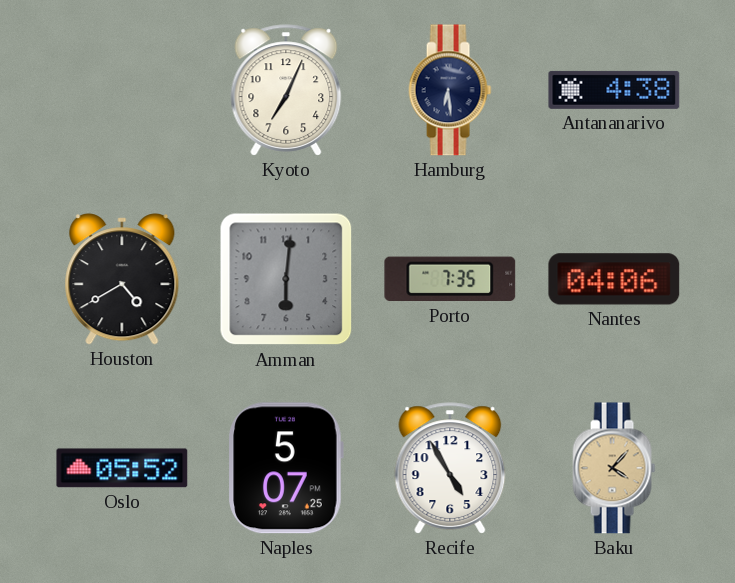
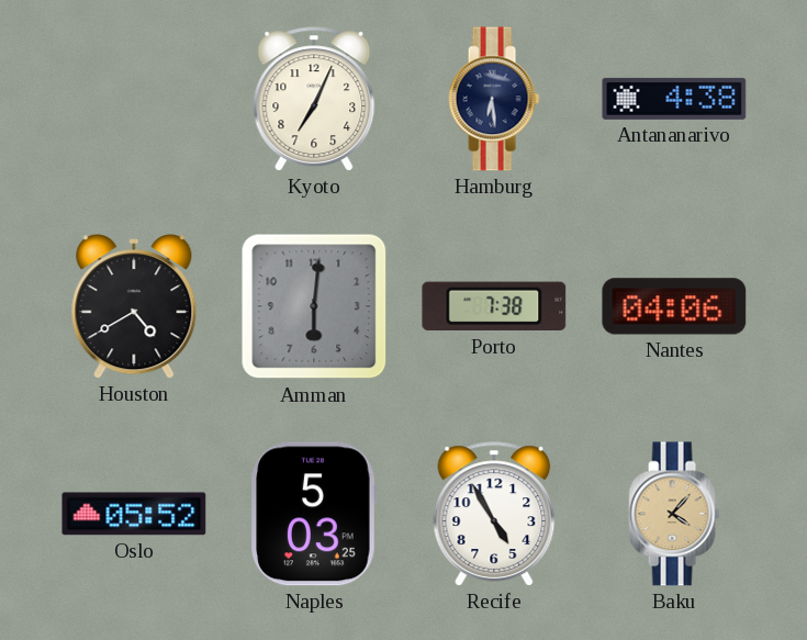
Porto: 7:35 -> 7:38 (494, 306)
Naples: 5:07 -> 5:03 (314, 514)
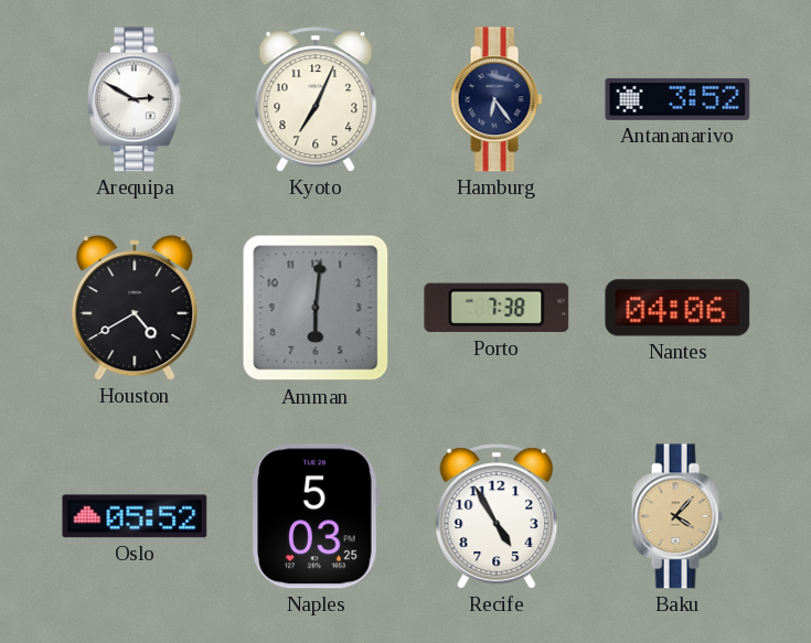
Arequipa: none -> 2:50 (135, 99)
Hamburg: 6:29 -> 6:24 (497, 99)
Antananarivo: 4:38 -> 3:52 (677, 99)
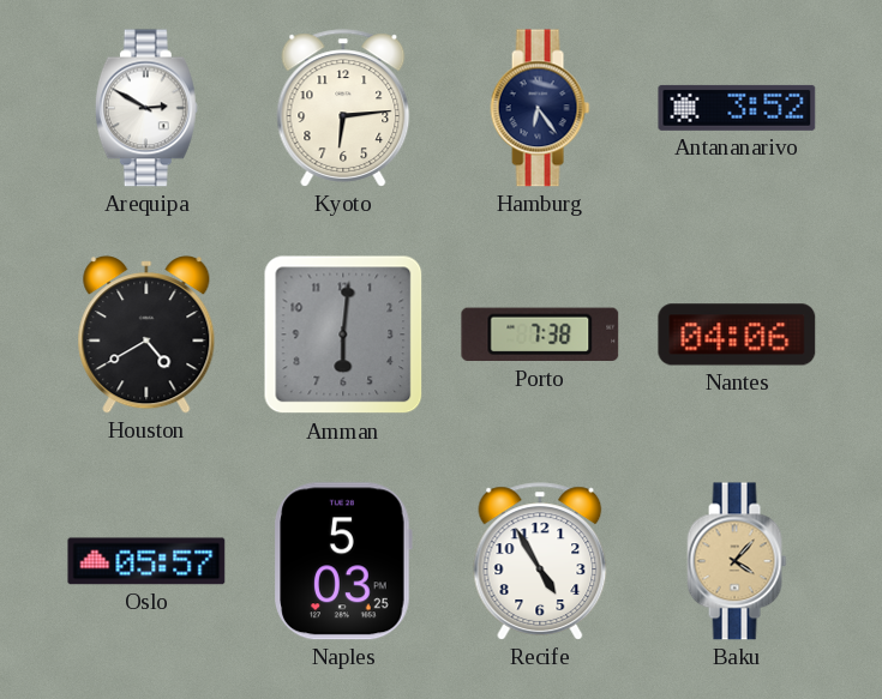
Kyoto: 7:04 -> 6:14 (343, 108)
Oslo: 05:52 -> 05:57 (146, 561)
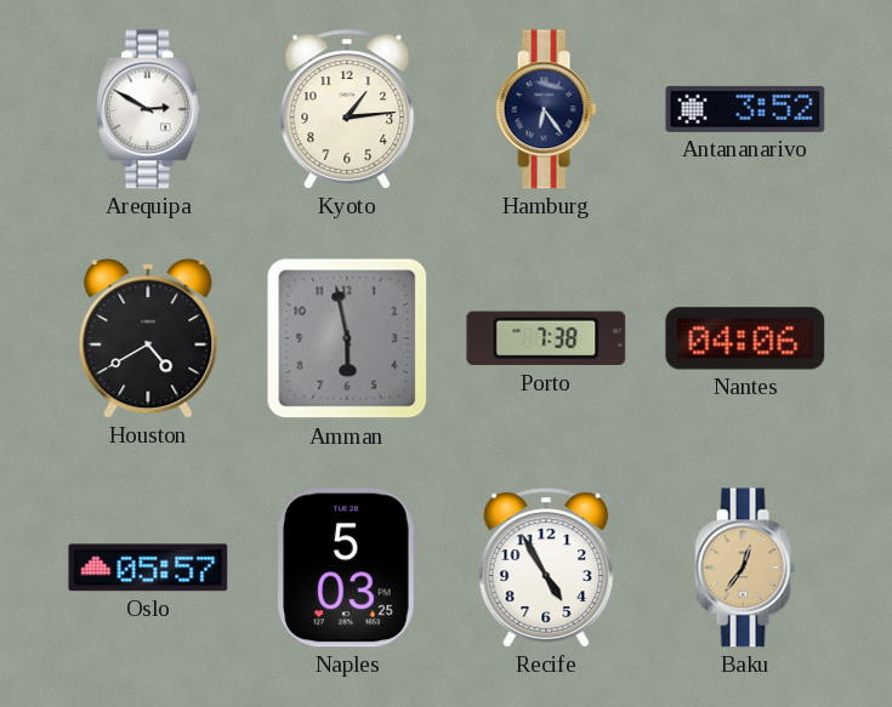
Kyoto: 6:14 -> 1:14 (347, 109)
Amman: 6:01 -> 5:58 (347, 338)
Baku: 4:07 -> 12:36 (745, 568)
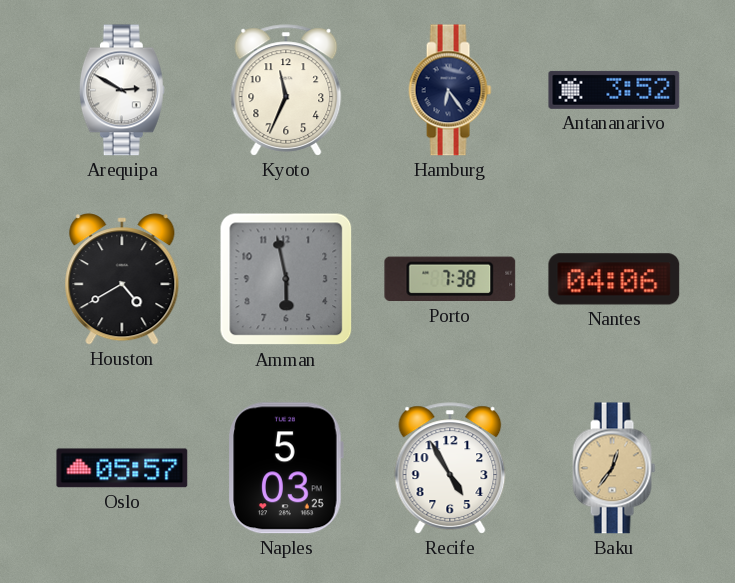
Kyoto: 1:14 -> 11:34 (286, 90)
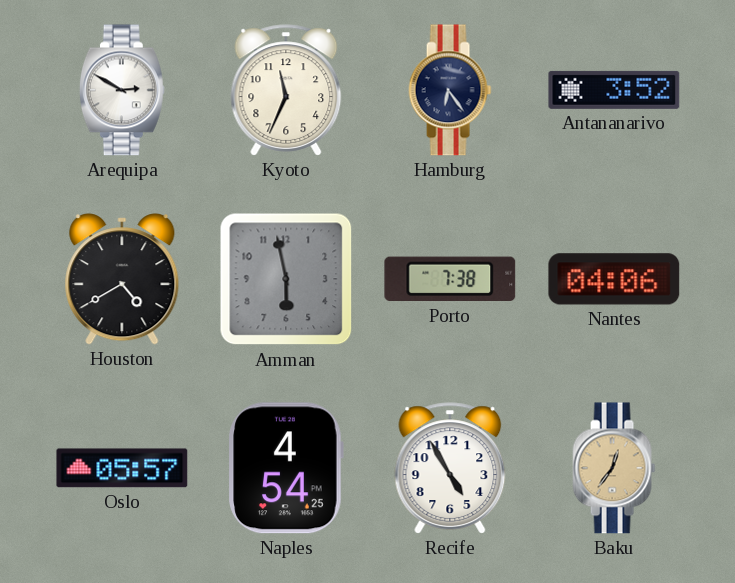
Naples: 5:03 -> 4:54 (286, 468)
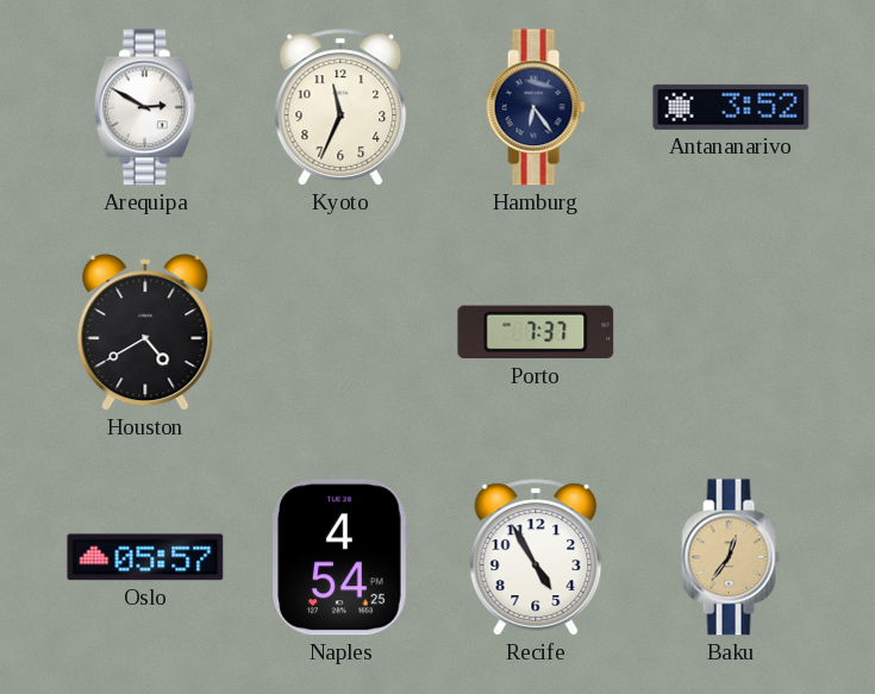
Amman: 5:58 -> none (286, 279)
Porto: 7:38 -> 7:37 (536, 332)
Nantes: 04:06 -> none (614, 279)
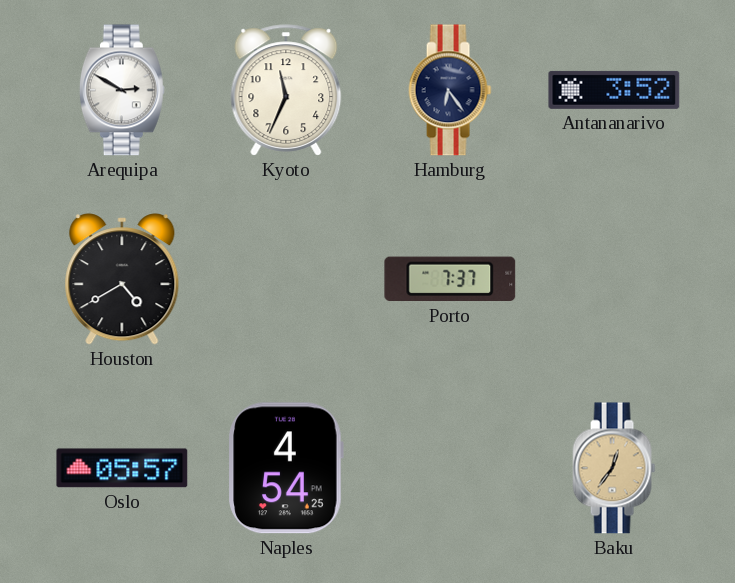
Recife: 4:55 -> none (536, 557)
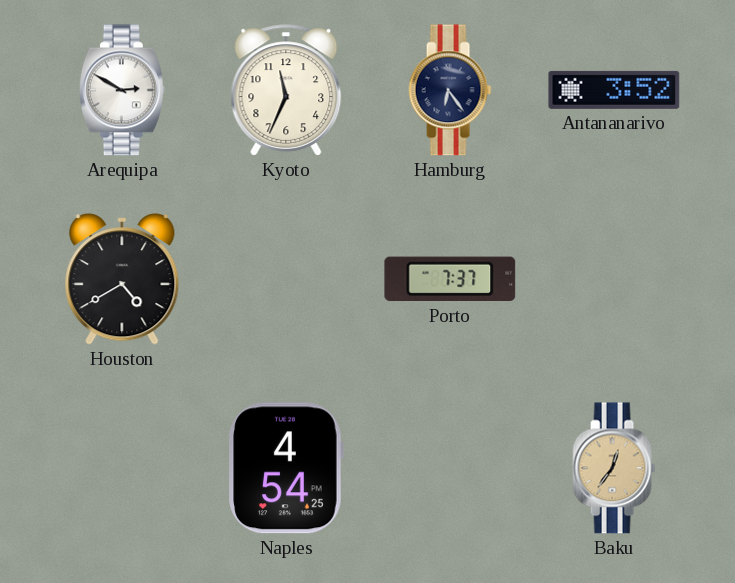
Oslo: 05:57 -> none (122, 468)
